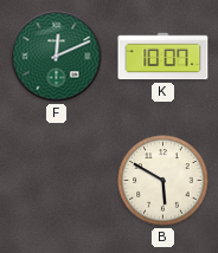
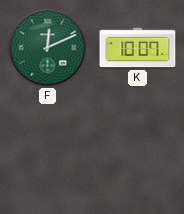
B: 5:50 -> none (163, 181)
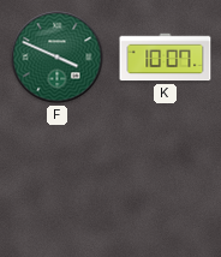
F: 12:11 -> 3:49 (58, 58)
